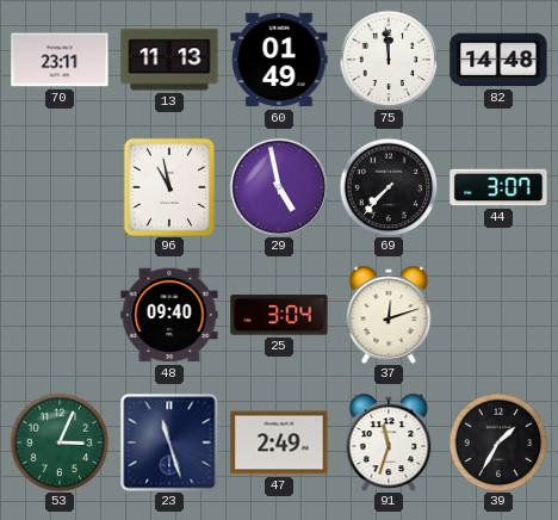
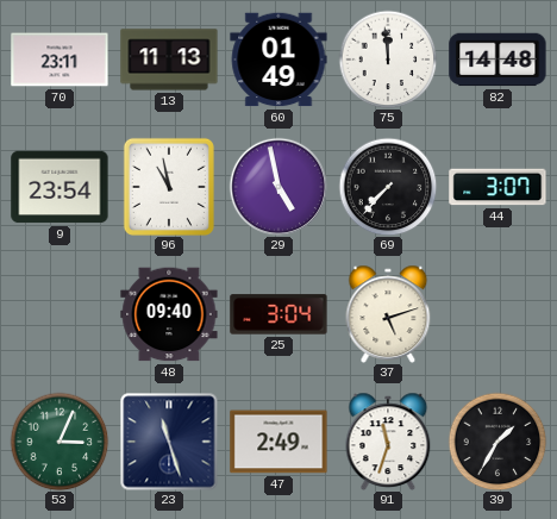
9: none -> 23:54 (60, 187)
37: 12:12 -> 5:12 (388, 313)
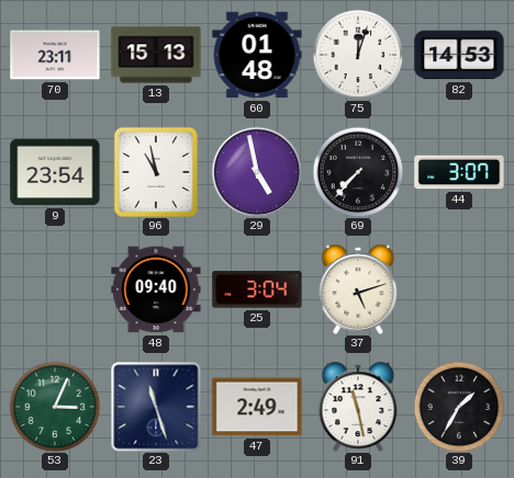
13: 11:13 -> 15:13 (156, 55)
60: 01:49 -> 01:48 (257, 55)
75: 11:59 -> 12:03 (358, 55)
82: 14:48 -> 14:53 (459, 55)
91: 11:33 -> 11:28 (358, 406)
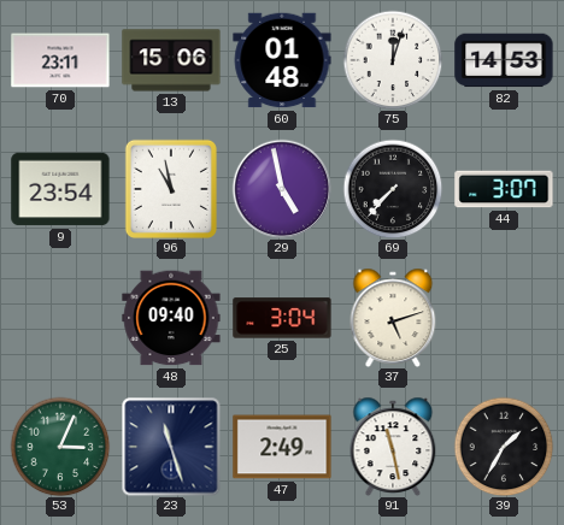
13: 15:13 -> 15:06 (171, 60)
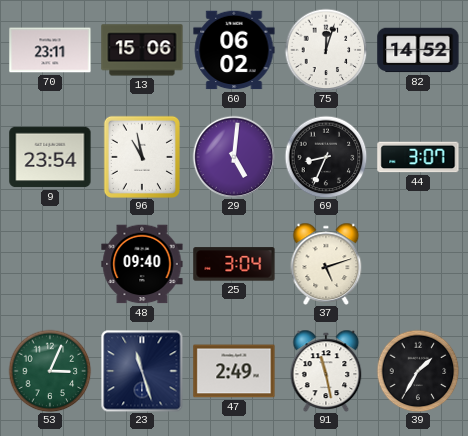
60: 01:48 -> 06:02 (234, 50)
82: 14:53 -> 14:52 (418, 50)
29: 4:58 -> 5:01 (234, 157)
69: 7:37 -> 8:34 (326, 157)
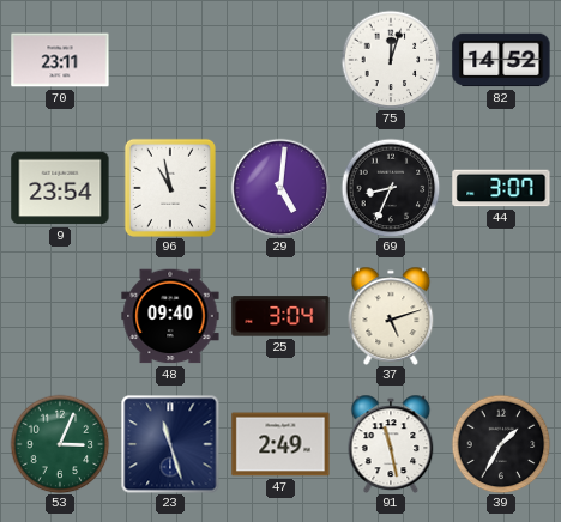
13: 15:06 -> none (142, 50)
60: 06:02 -> none (234, 50)
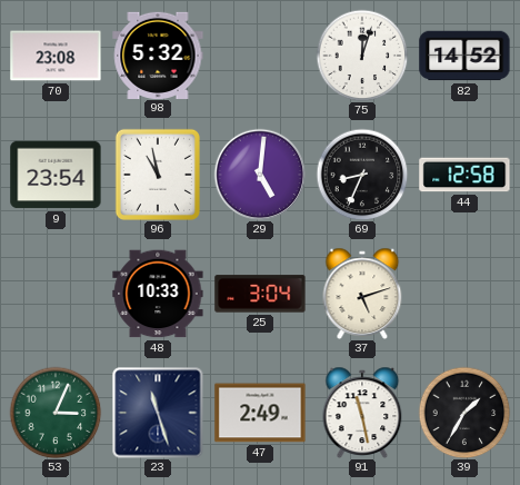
70: 23:11 -> 23:08 (56, 56)
98: none -> 5:32 (158, 55)
44: 3:07 -> 12:58 (464, 175)
48: 09:40 -> 10:33 (158, 294)
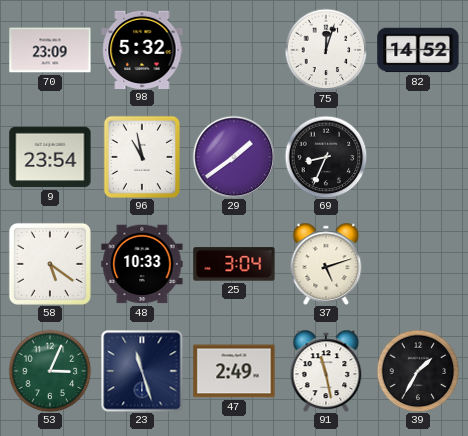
70: 23:08 -> 23:09 (50, 50)
29: 5:01 -> 1:39 (234, 157)
44: 12:58 -> none (464, 175)
58: none -> 5:21 (50, 264)
